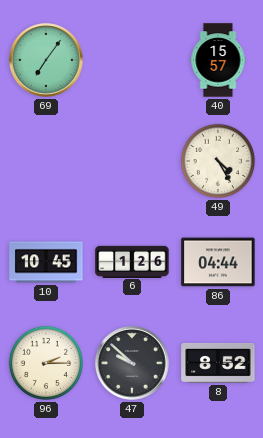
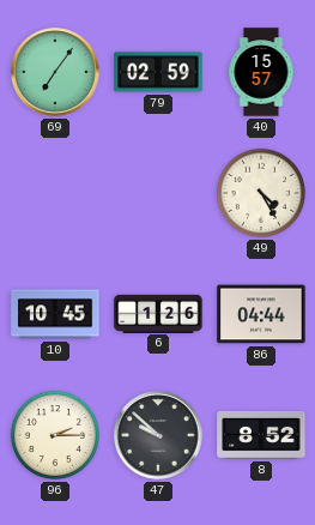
79: none -> 02:59 (158, 72)
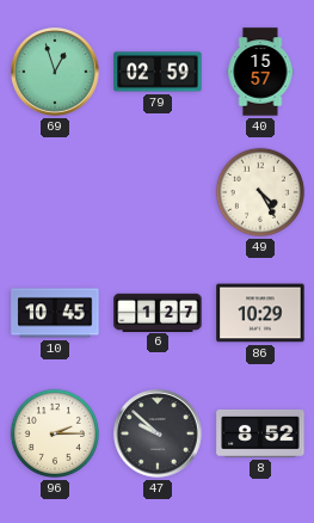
69: 7:06 -> 12:57 (55, 72)
6: 1:26 -> 1:27 (158, 312)
86: 04:44 -> 10:29 (260, 313)
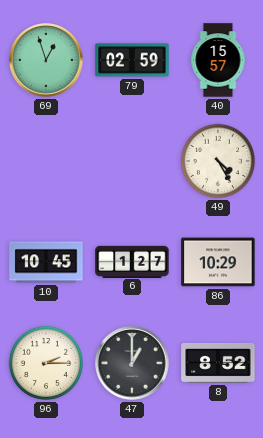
47: 9:52 -> 1:00 (132, 363)
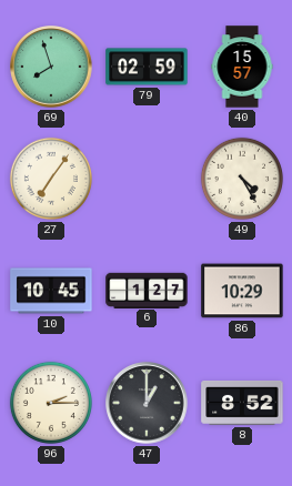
69: 12:57 -> 7:57 (51, 67)
27: none -> 7:06 (51, 179)
